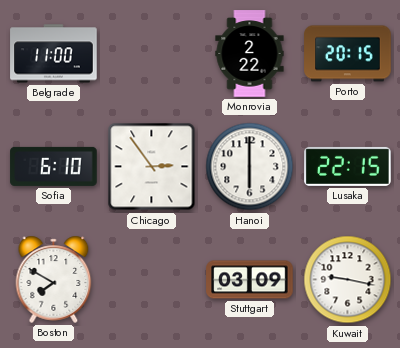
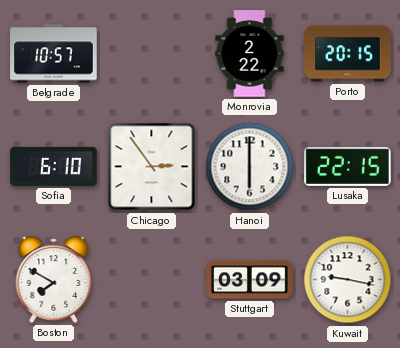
Belgrade: 11:00 -> 10:57 (54, 54)
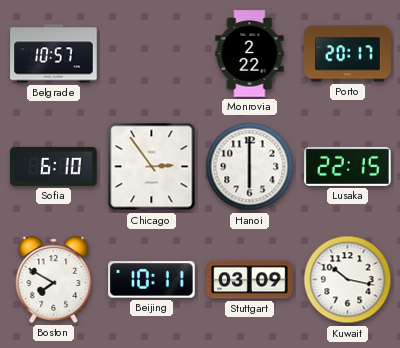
Porto: 20:15 -> 20:17 (348, 54)
Beijing: none -> 10:11 (152, 280)
Kuwait: 9:17 -> 10:17 (348, 280)
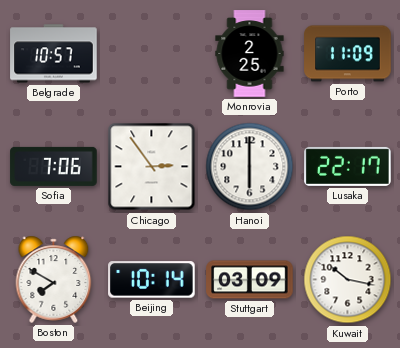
Monrovia: 2:22 -> 2:25 (250, 54)
Porto: 20:17 -> 11:09 (348, 54)
Sofia: 6:10 -> 7:06 (54, 166)
Lusaka: 22:15 -> 22:17 (348, 166)
Beijing: 10:11 -> 10:14 (152, 280)
